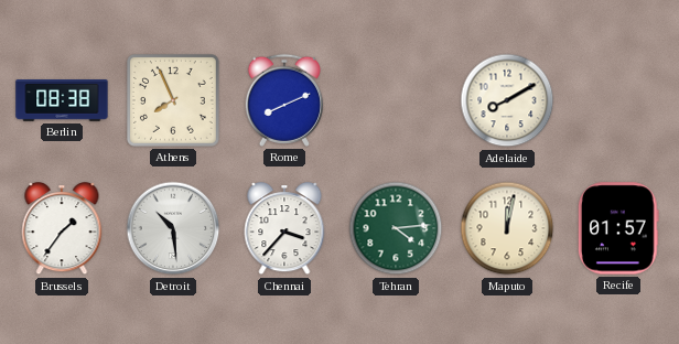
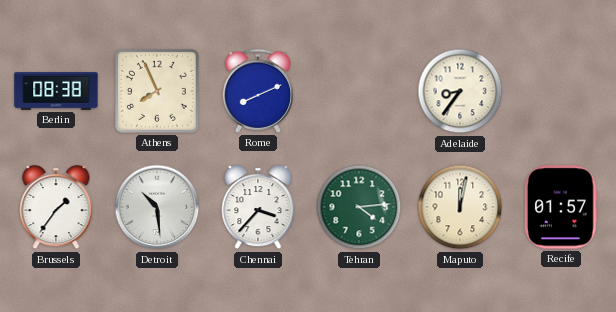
Adelaide: 8:10 -> 8:36 (460, 91)
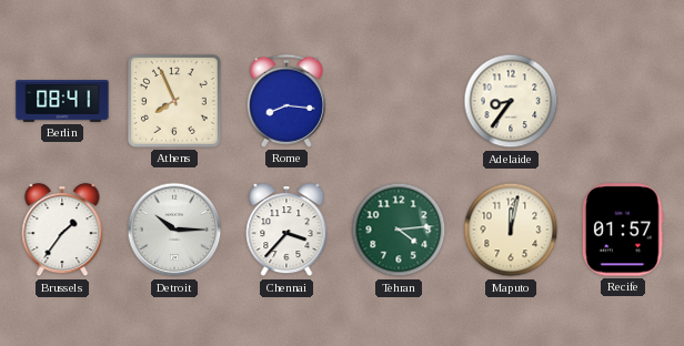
Berlin: 08:38 -> 08:41 (62, 102)
Rome: 8:11 -> 8:16 (286, 101)
Detroit: 10:29 -> 10:15 (174, 230)
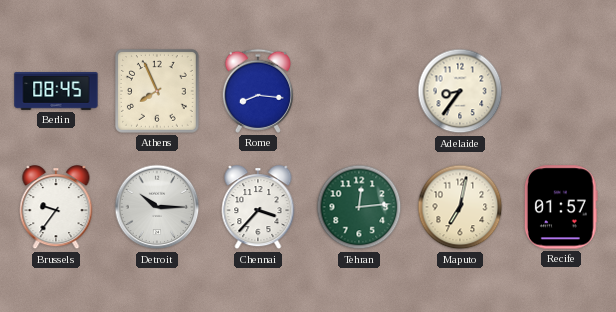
Berlin: 08:41 -> 08:45 (56, 92)
Brussels: 1:36 -> 9:36 (56, 208)
Tehran: 4:14 -> 12:14 (359, 207)
Maputo: 12:02 -> 7:02 (460, 207)
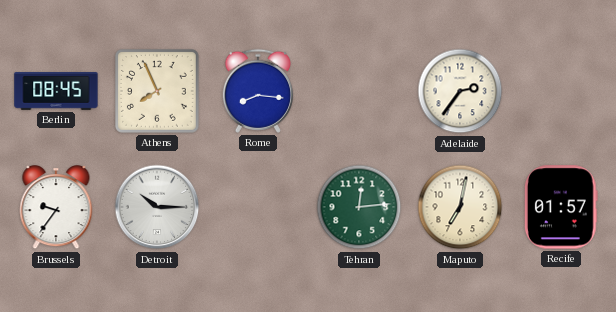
Adelaide: 8:36 -> 2:36 (460, 91)
Chennai: 3:37 -> none (258, 208)
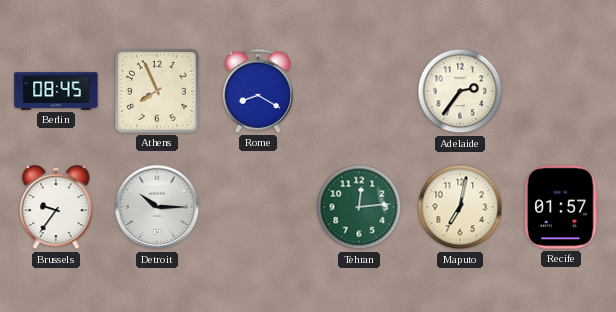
Rome: 8:16 -> 8:20 (258, 91)
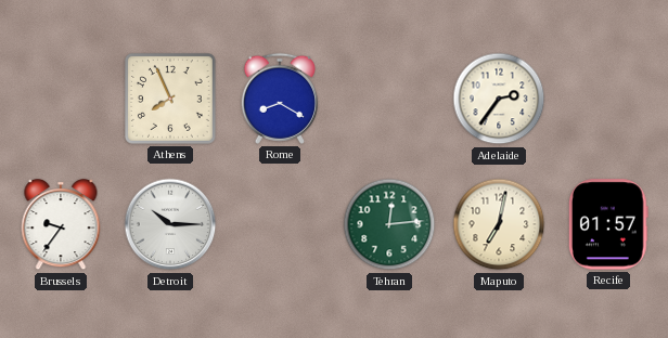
Berlin: 08:45 -> none (56, 92)
